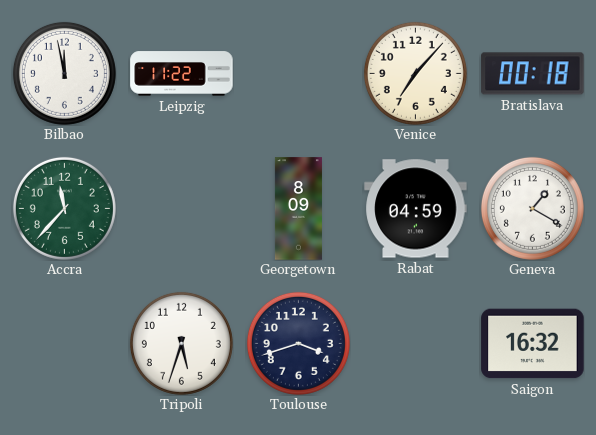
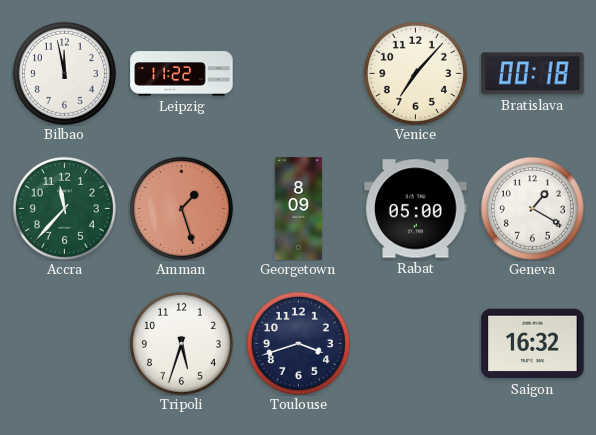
Amman: none -> 1:27 (181, 208)
Rabat: 04:59 -> 05:00 (416, 209)
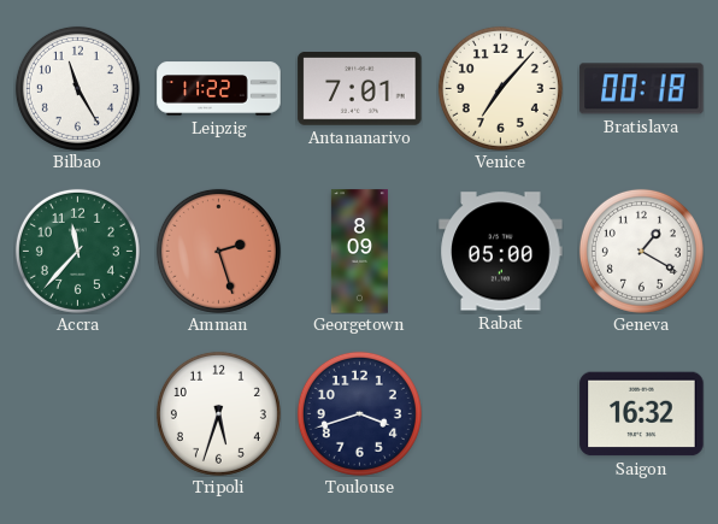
Bilbao: 11:58 -> 11:25 (77, 88)
Antananarivo: none -> 7:01 (360, 89)
Amman: 1:27 -> 2:27 (218, 251)
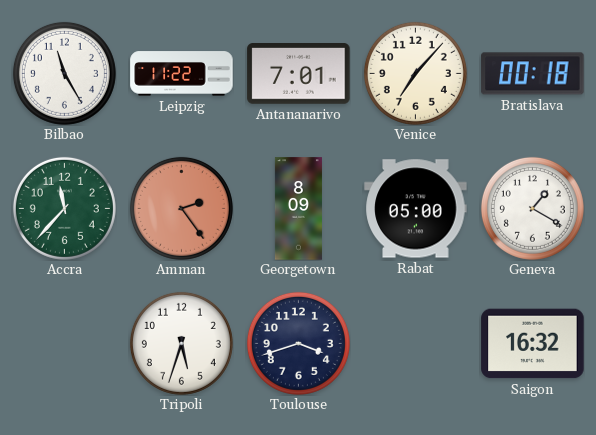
Amman: 2:27 -> 2:24 (181, 208)
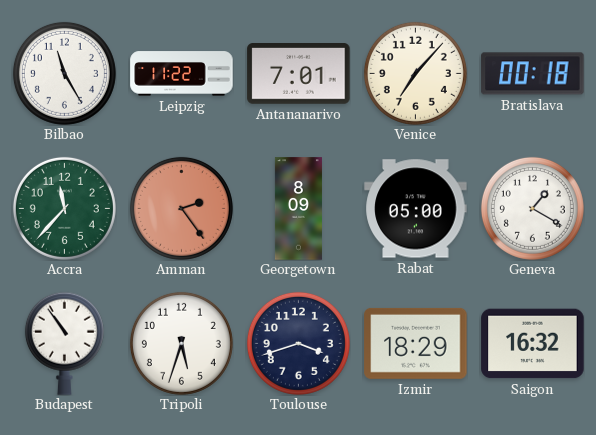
Budapest: none -> 10:54 (64, 343)
Izmir: none -> 18:29 (416, 343)
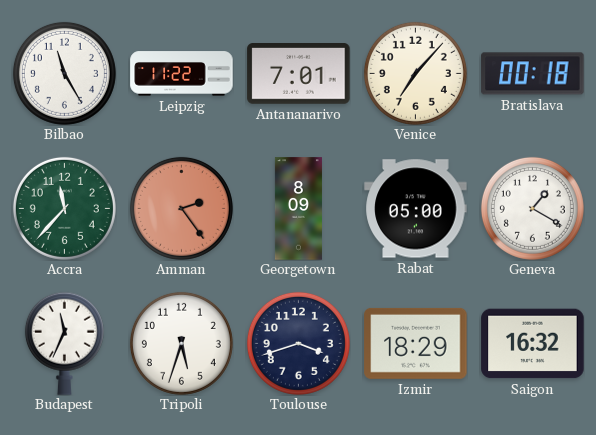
Budapest: 10:54 -> 11:34 (64, 343)
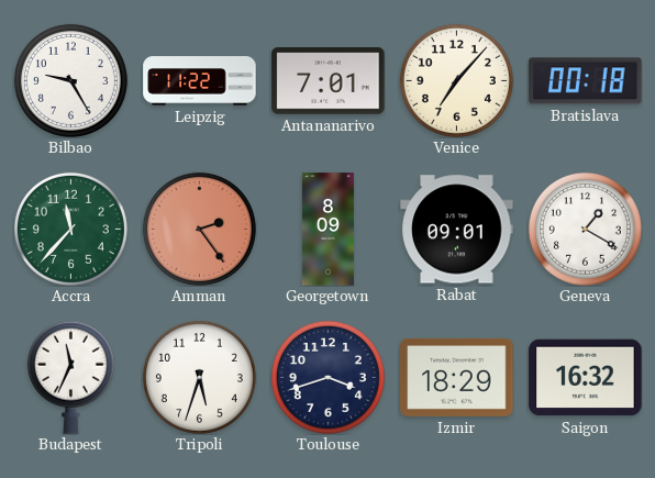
Bilbao: 11:25 -> 9:25 (70, 80)
Rabat: 05:00 -> 09:01 (457, 230)
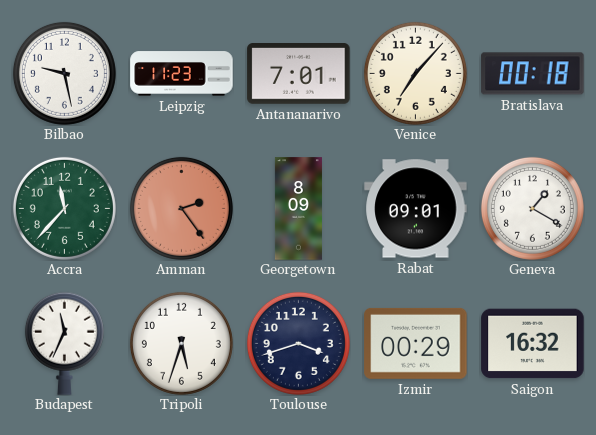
Bilbao: 9:25 -> 9:28 (64, 73)
Leipzig: 11:22 -> 11:23 (182, 74)
Izmir: 18:29 -> 00:29 (416, 343)
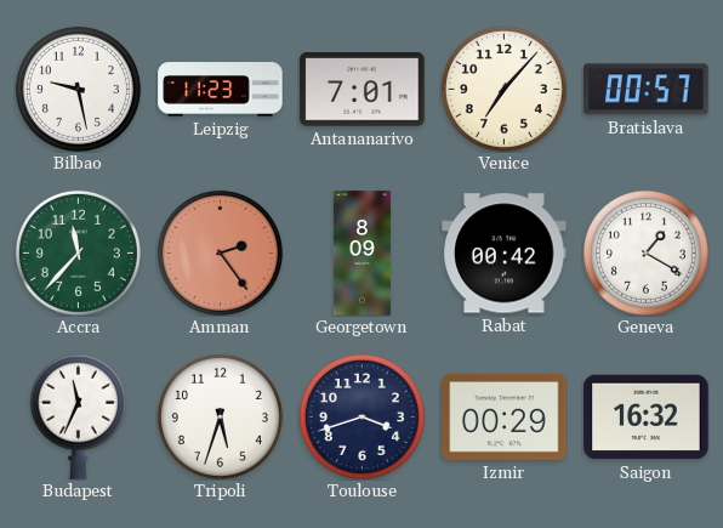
Bratislava: 00:18 -> 00:57 (647, 90)
Rabat: 09:01 -> 00:42 (505, 254)
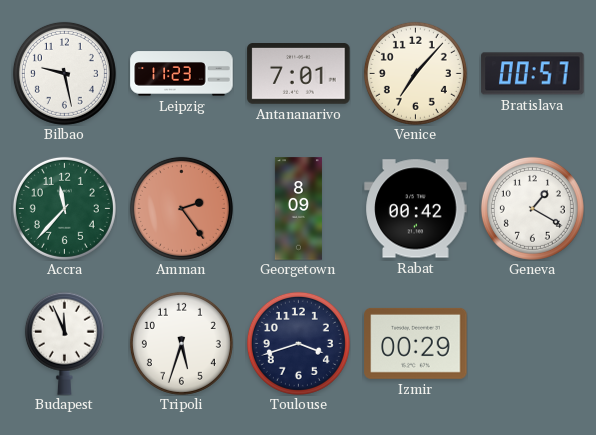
Budapest: 11:34 -> 11:56 (64, 343)
Saigon: 16:32 -> none (647, 418)
